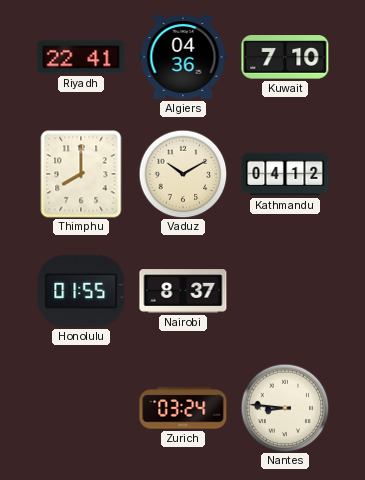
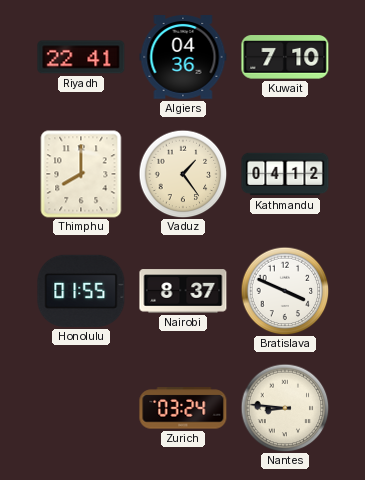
Vaduz: 10:10 -> 1:24 (183, 174)
Bratislava: none -> 3:49 (285, 291)
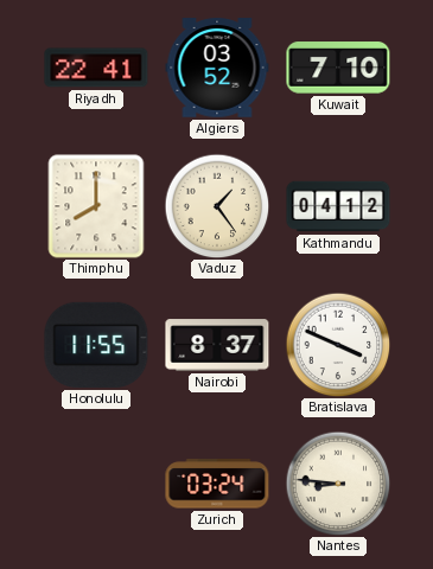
Algiers: 04:36 -> 03:52 (217, 68)
Honolulu: 01:55 -> 11:55 (96, 345)
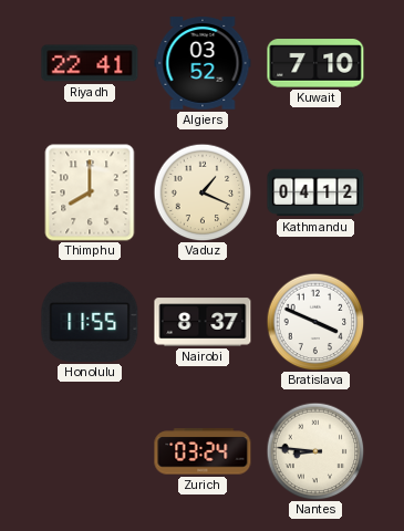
Vaduz: 1:24 -> 1:19 (203, 192)
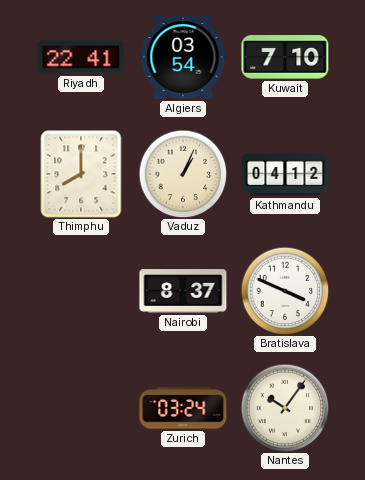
Algiers: 03:52 -> 03:54 (183, 57)
Vaduz: 1:19 -> 1:04 (183, 174)
Honolulu: 11:55 -> none (90, 322)
Nantes: 8:46 -> 10:06 (285, 408)
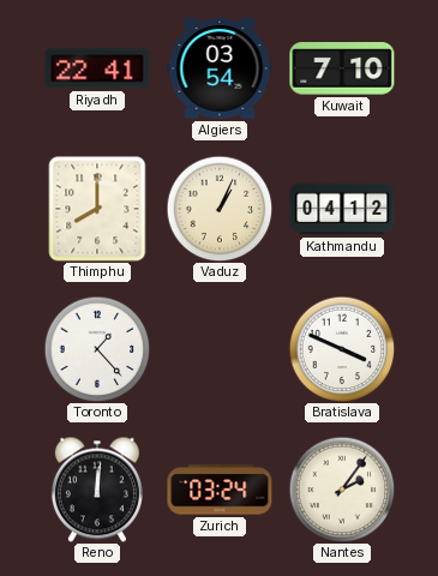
Toronto: none -> 1:23 (97, 349)
Nairobi: 8:37 -> none (183, 291)
Reno: none -> 12:01 (97, 490)
Nantes: 10:06 -> 2:06 (342, 490)
